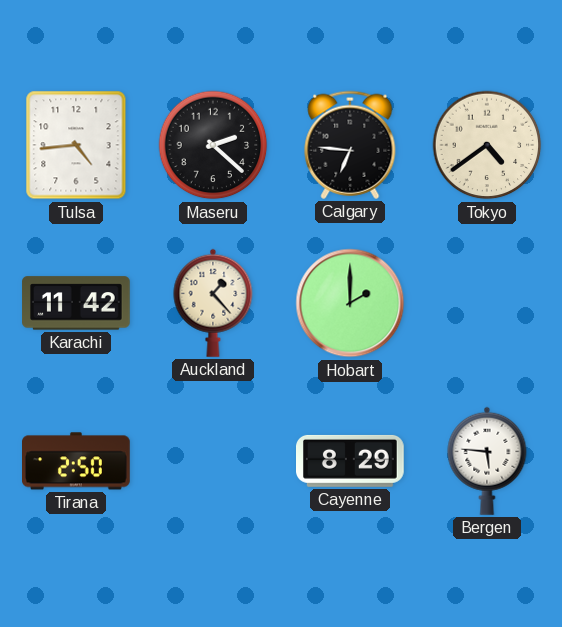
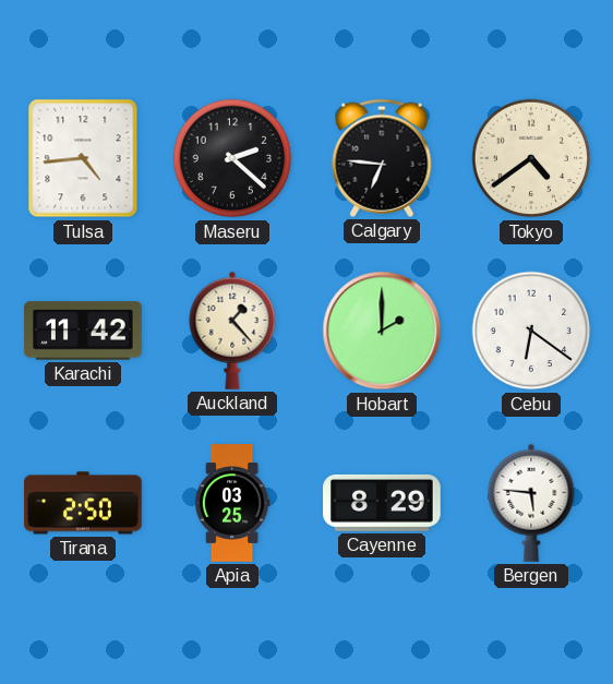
Cebu: none -> 6:21 (531, 331)
Apia: none -> 03:25 (232, 503)
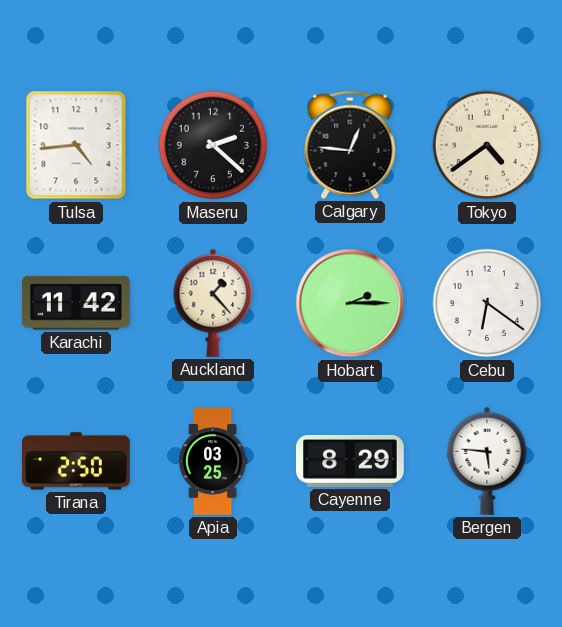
Calgary: 6:46 -> 12:46 (350, 145)
Hobart: 2:00 -> 2:15 (350, 303)
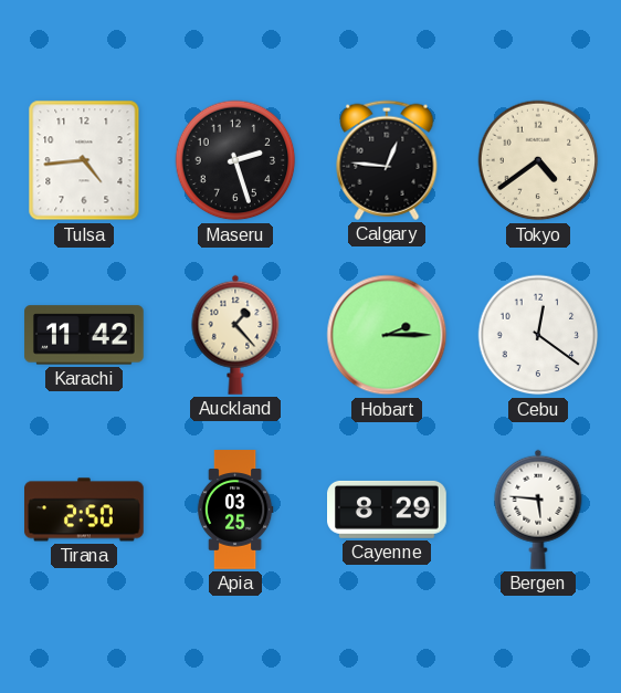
Maseru: 2:22 -> 2:27 (235, 160)
Cebu: 6:21 -> 12:21 (538, 335)
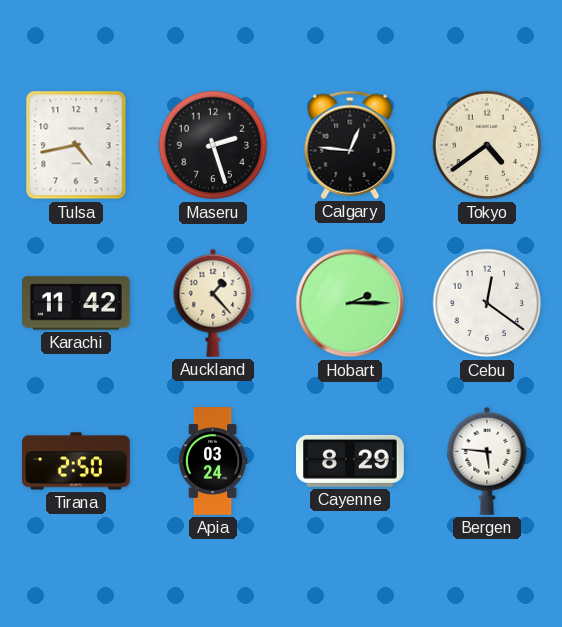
Tulsa: 4:44 -> 4:43 (76, 145)
Apia: 03:25 -> 03:24 (213, 461)
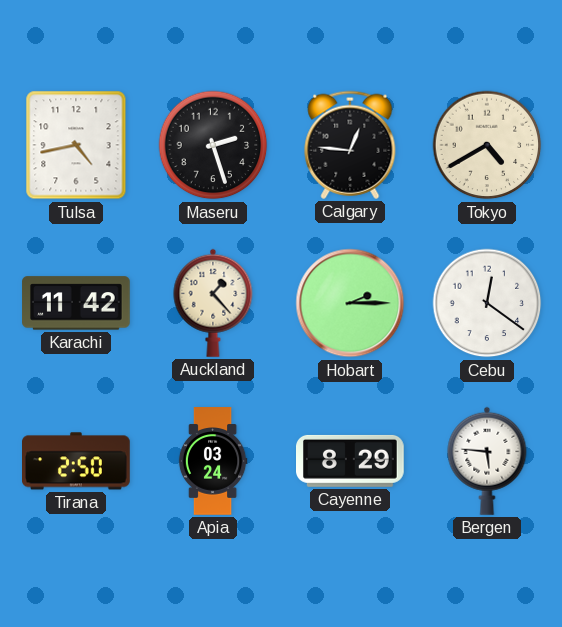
Tokyo: 4:39 -> 4:40 (487, 145)
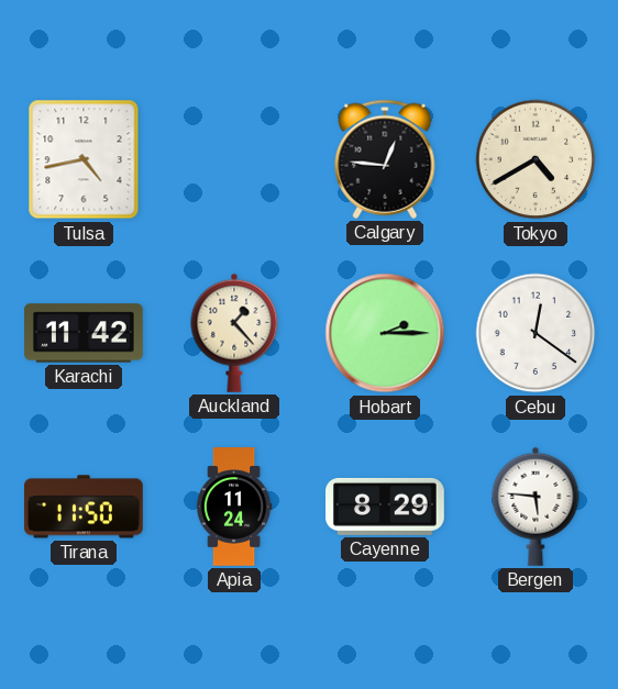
Maseru: 2:27 -> none (213, 145)
Tirana: 2:50 -> 11:50 (85, 507)
Apia: 03:24 -> 11:24 (234, 507)
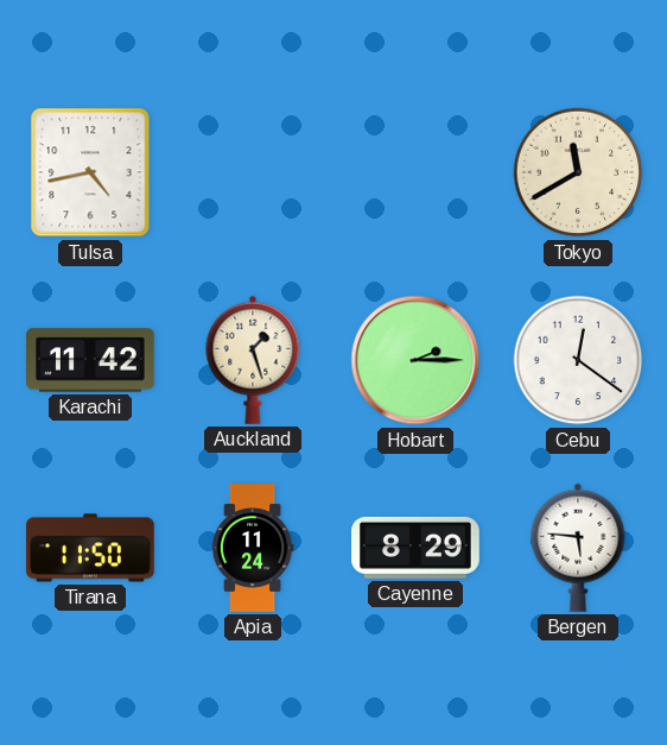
Calgary: 12:46 -> none (385, 159)
Tokyo: 4:40 -> 11:40 (578, 172)
Auckland: 1:23 -> 1:27 (253, 360)
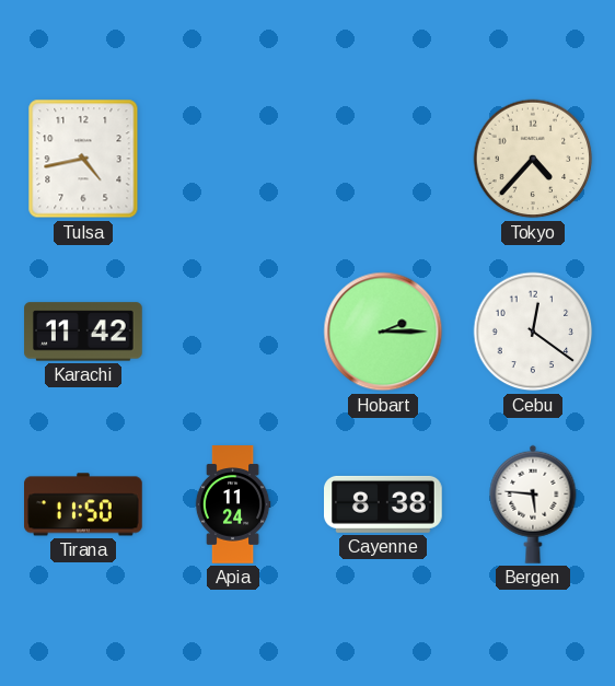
Tokyo: 11:40 -> 4:37 (533, 159)
Auckland: 1:27 -> none (253, 360)
Cayenne: 8:29 -> 8:38 (384, 504)
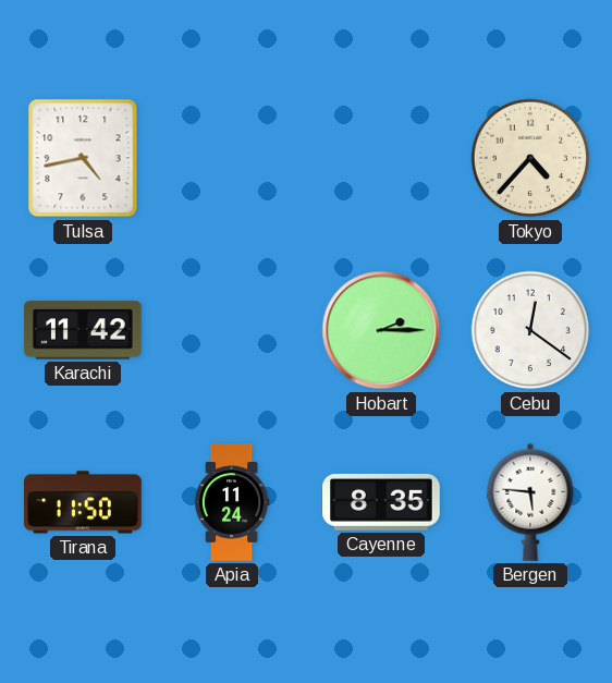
Cayenne: 8:38 -> 8:35 (382, 502)
